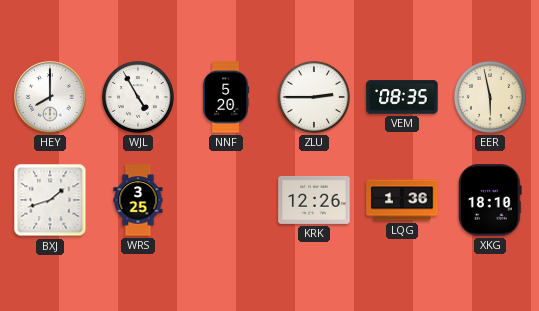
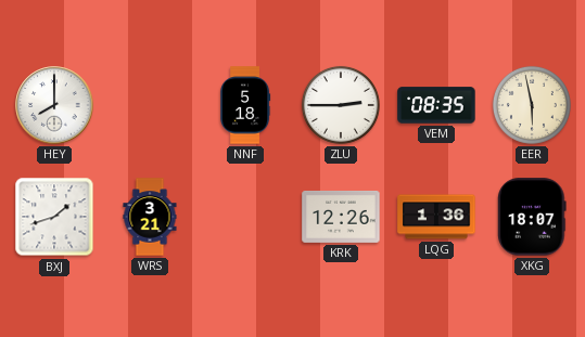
WJL: 4:55 -> none (138, 97)
NNF: 5:20 -> 5:18 (246, 105)
WRS: 3:25 -> 3:21 (150, 217)
XKG: 18:10 -> 18:07 (532, 217)
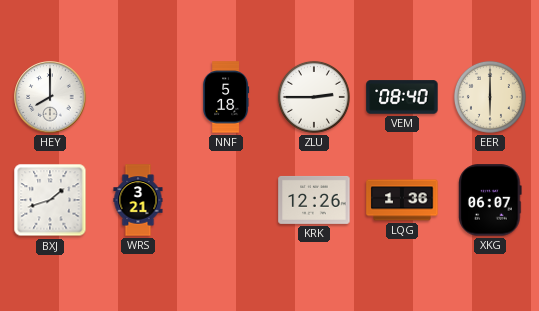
VEM: 08:35 -> 08:40 (402, 97)
EER: 5:58 -> 6:00 (490, 97)
XKG: 18:07 -> 06:07 (490, 200)
